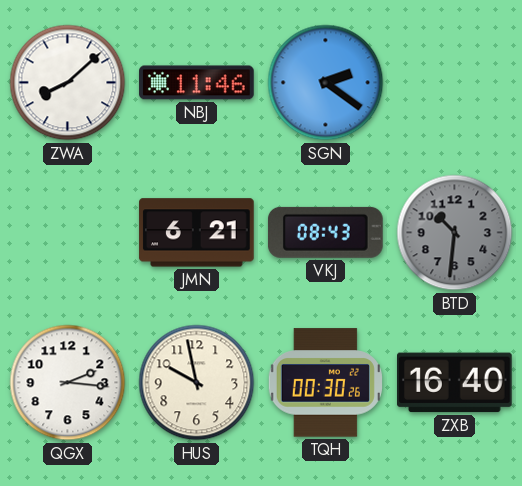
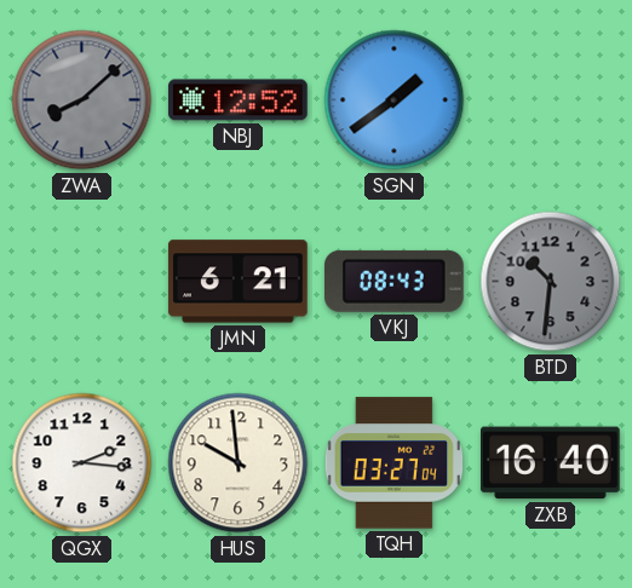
ZWA dial: white -> grey (82, 100)
NBJ: 11:46 -> 12:52 (239, 100)
SGN: 2:21 -> 1:39 (395, 100)
HUS: 9:58 -> 9:59 (239, 463)
TQH: 00:30 -> 03:27 (393, 463)
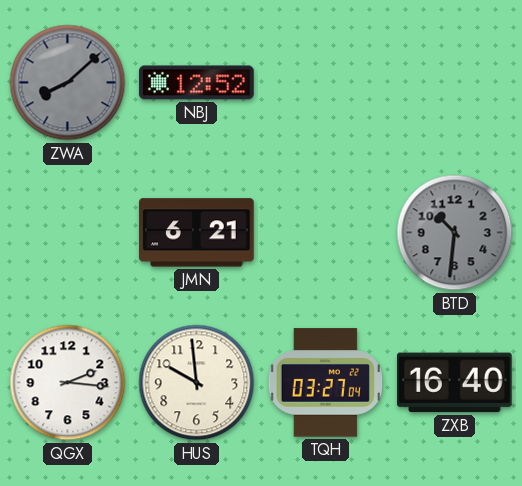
SGN: 1:39 -> none (395, 100)
VKJ: 08:43 -> none (393, 281)
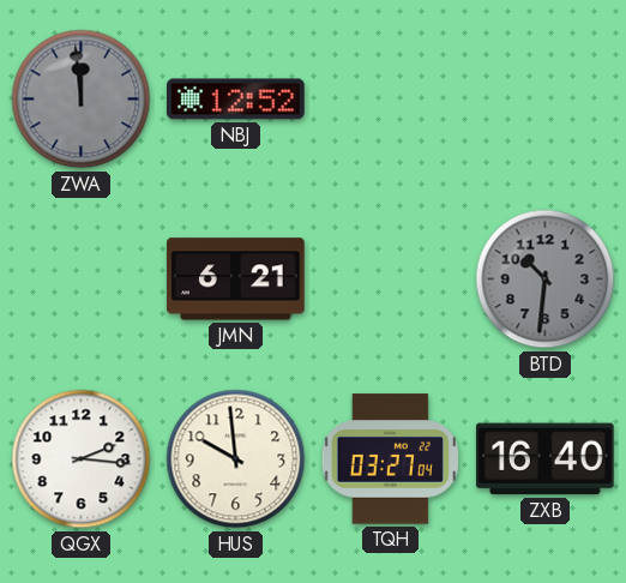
ZWA: 8:08 -> 11:59 (82, 100)
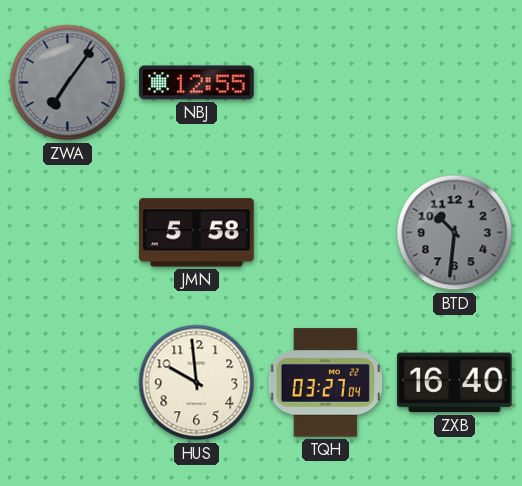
ZWA: 11:59 -> 7:06 (68, 83)
NBJ: 12:52 -> 12:55 (197, 83)
JMN: 6:21 -> 5:58 (197, 233)
QGX: 2:16 -> none (82, 459)
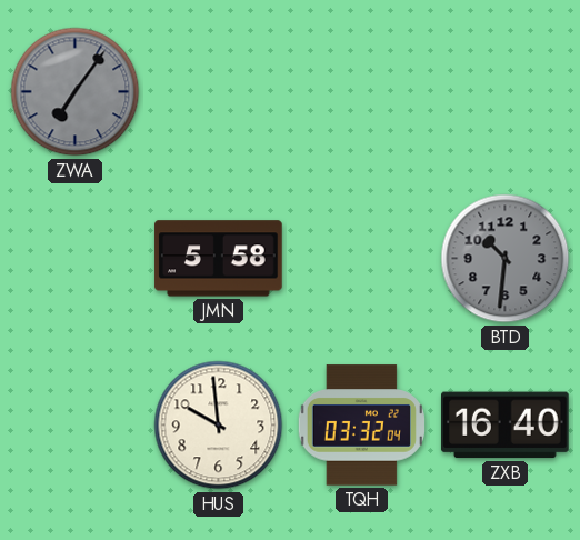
NBJ: 12:55 -> none (197, 83)
TQH: 03:27 -> 03:32 (361, 426)
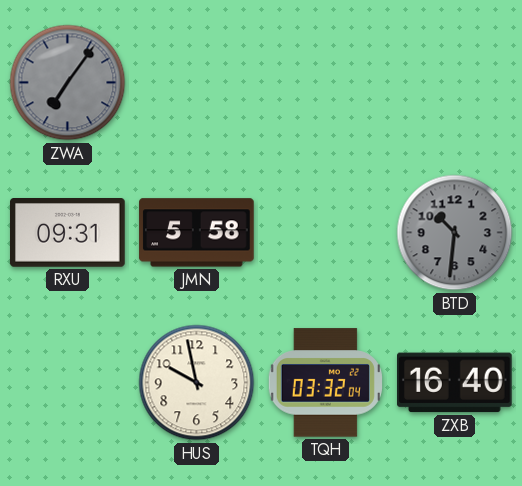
RXU: none -> 09:31 (68, 233)
HUS: 9:59 -> 9:58 (197, 383)
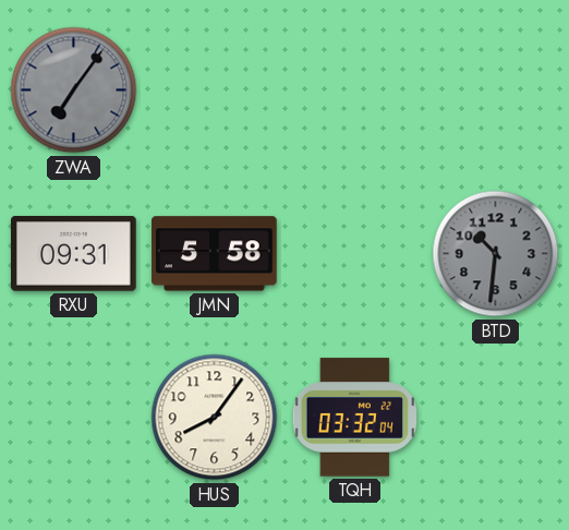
HUS: 9:58 -> 8:06 (215, 418)
ZXB: 16:40 -> none (455, 383)
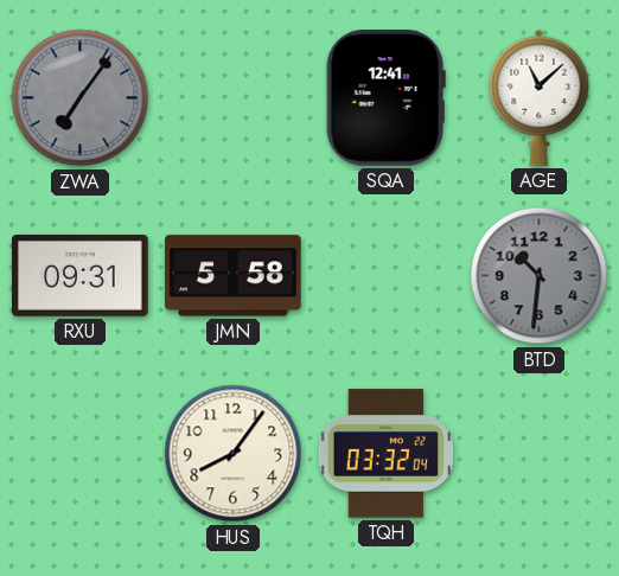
SQA: none -> 12:41 (385, 98)
AGE: none -> 11:08 (540, 97)
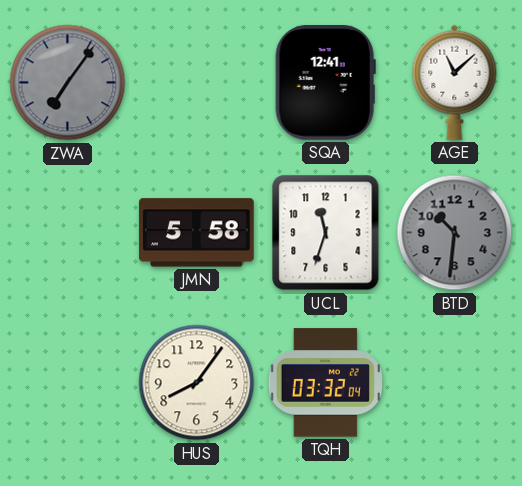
RXU: 09:31 -> none (81, 276)
UCL: none -> 11:33 (326, 233)
